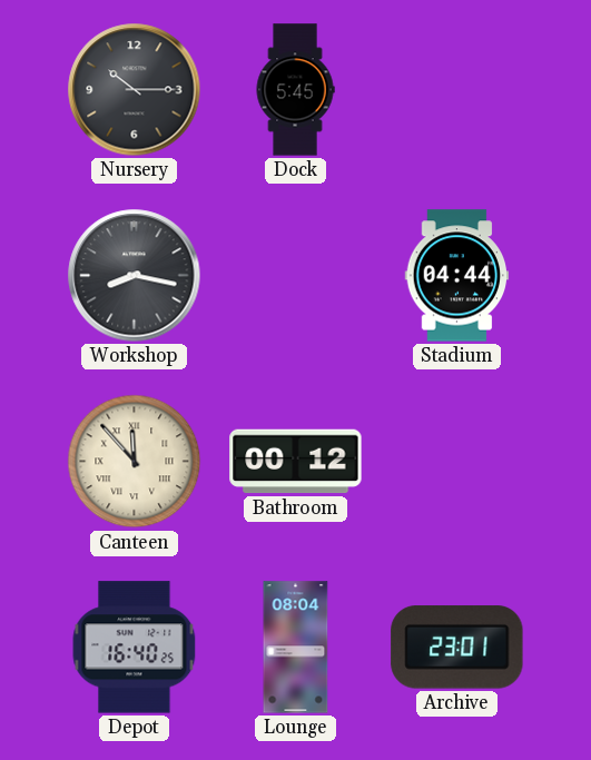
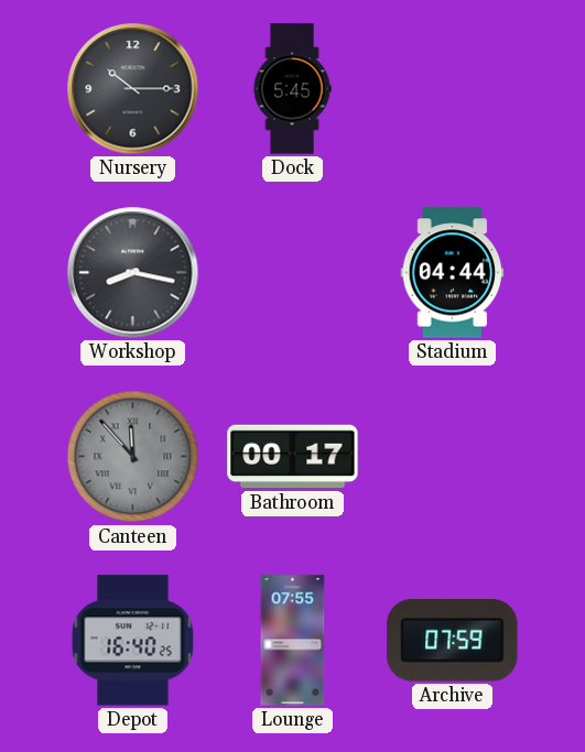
Canteen dial: cream -> grey (133, 457)
Bathroom: 00:12 -> 00:17 (293, 457)
Lounge: 08:04 -> 07:55 (293, 641)
Archive: 23:01 -> 07:59 (453, 641)
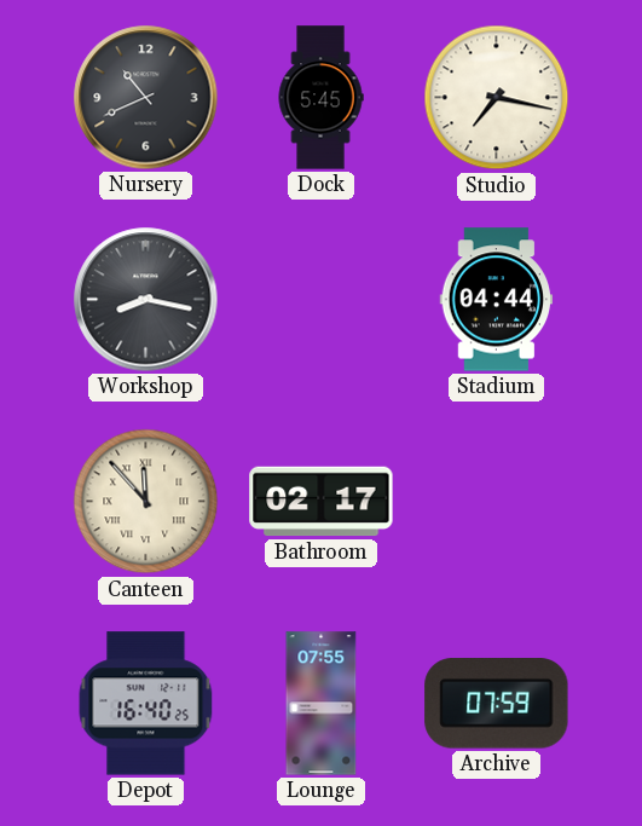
Nursery: 10:15 -> 10:41 (146, 98)
Studio: none -> 7:17 (497, 98)
Canteen dial: grey -> cream (146, 502)
Bathroom: 00:17 -> 02:17 (322, 502)
